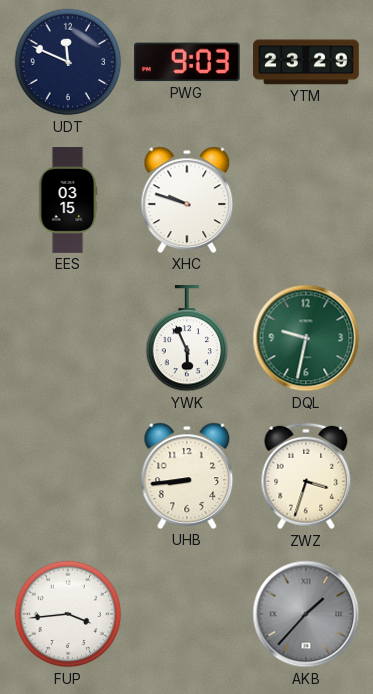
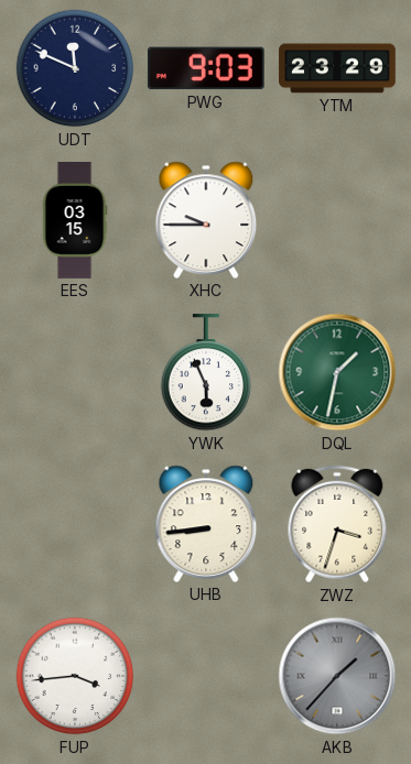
XHC: 9:48 -> 9:45 (206, 220)
DQL: 9:32 -> 1:32 (337, 372)
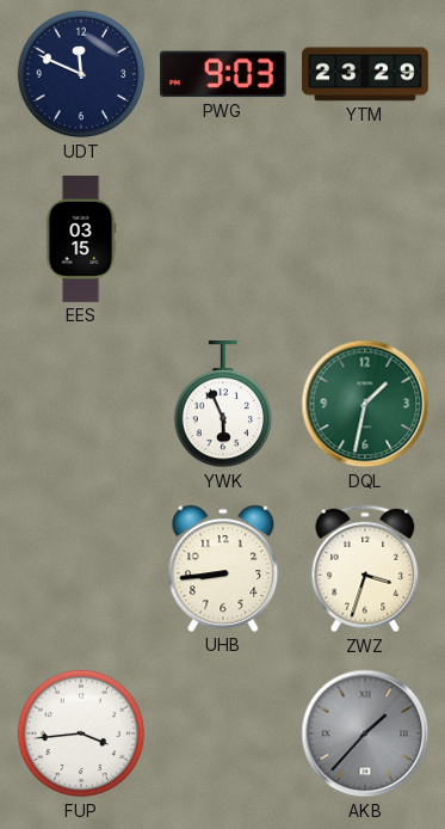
XHC: 9:45 -> none (206, 220)
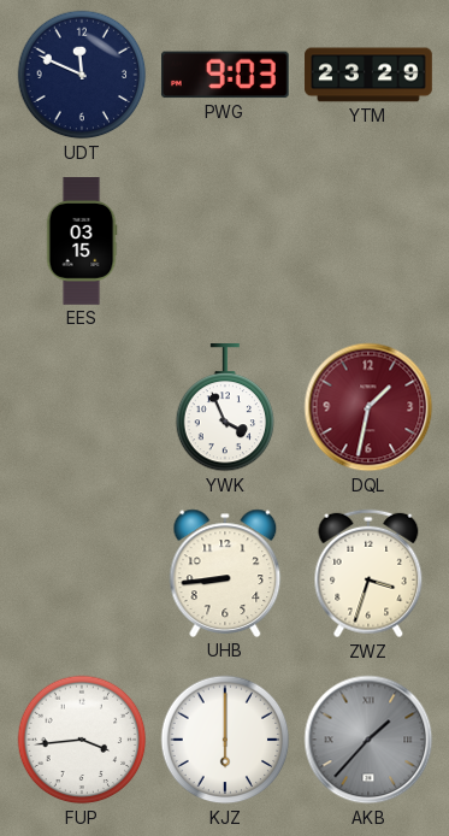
YWK: 5:56 -> 3:56 (225, 408)
DQL dial: green -> burgundy (368, 407)
KJZ: none -> 6:00 (225, 740)
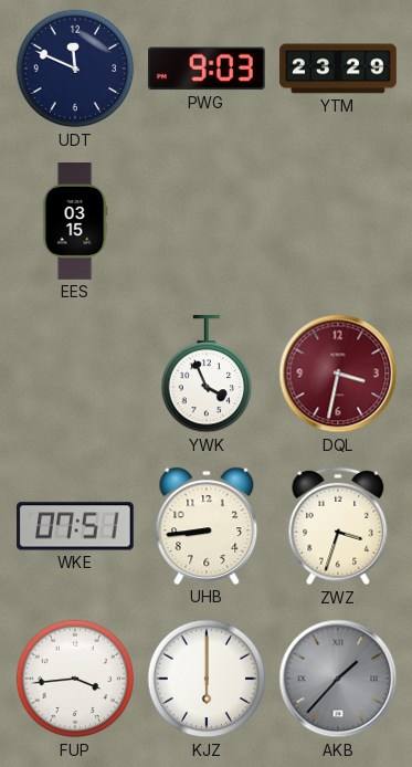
DQL: 1:32 -> 3:32 (338, 374)
WKE: none -> 07:51 (76, 526)
